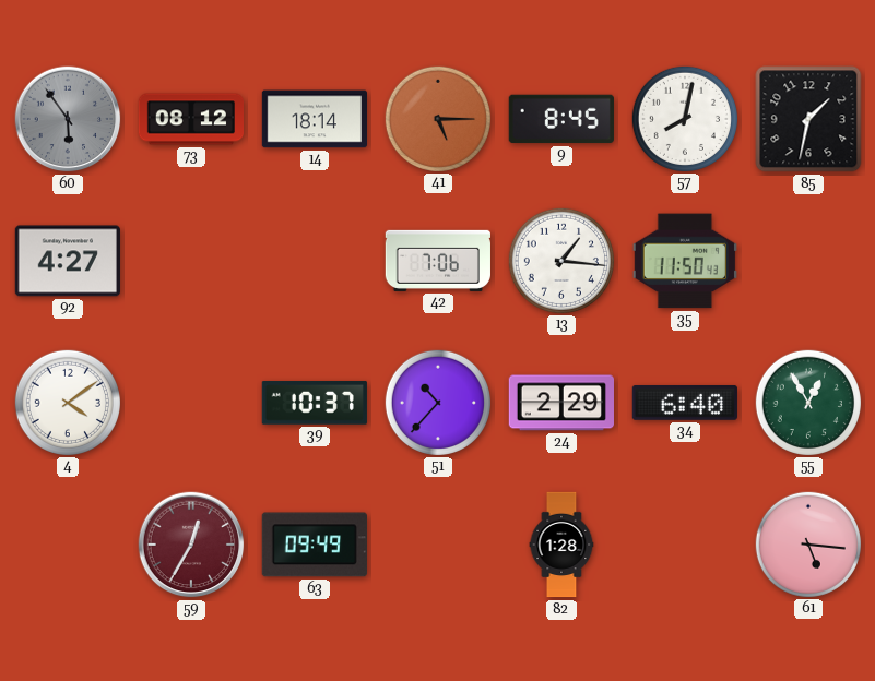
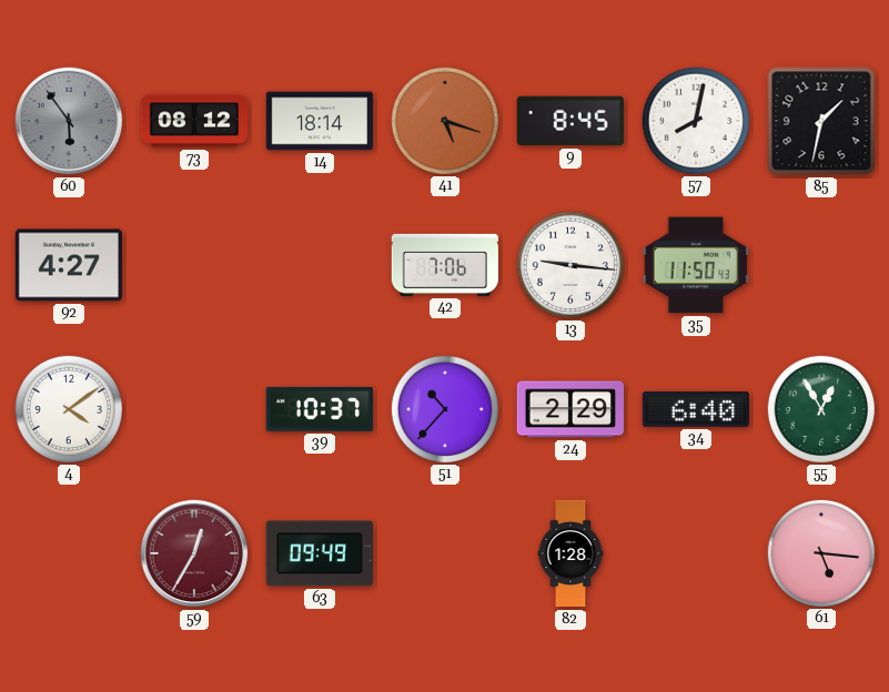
41: 5:15 -> 5:18 (444, 120)
13: 1:16 -> 9:16 (569, 264)
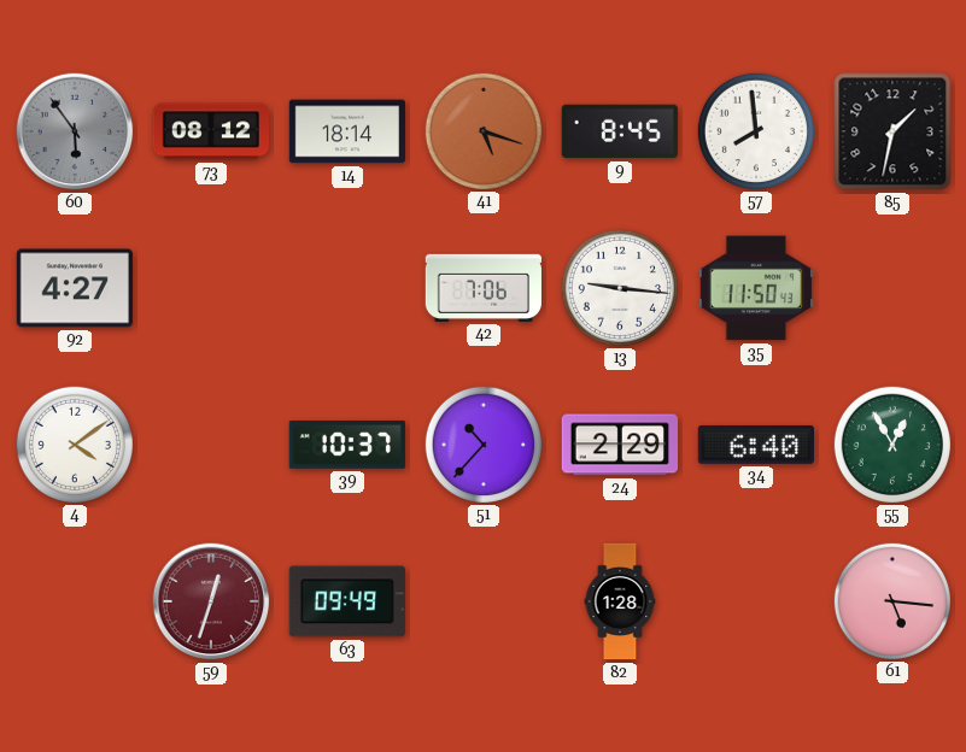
57: 8:02 -> 7:59 (755, 130)
59: 12:35 -> 12:33 (211, 601)
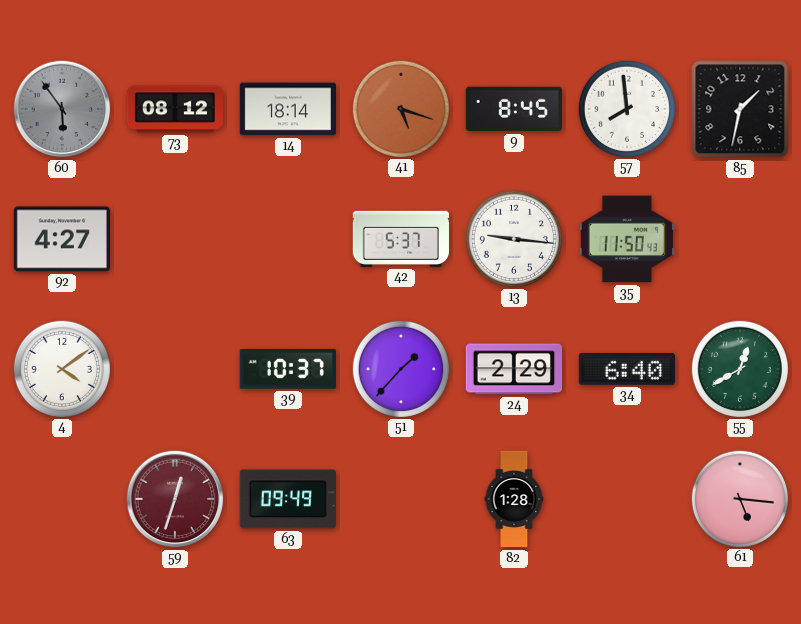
42: 7:06 -> 5:37 (400, 239)
51: 10:37 -> 1:37 (400, 368)
55: 12:55 -> 12:40 (739, 368)
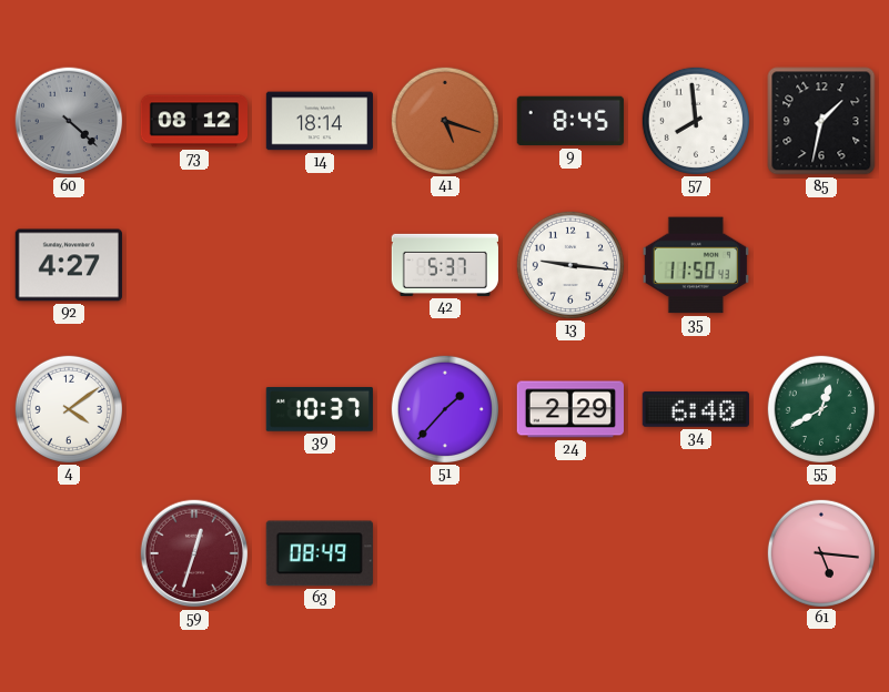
60: 5:54 -> 4:22 (69, 121)
63: 09:49 -> 08:49 (320, 553)
82: 1:28 -> none (514, 499)
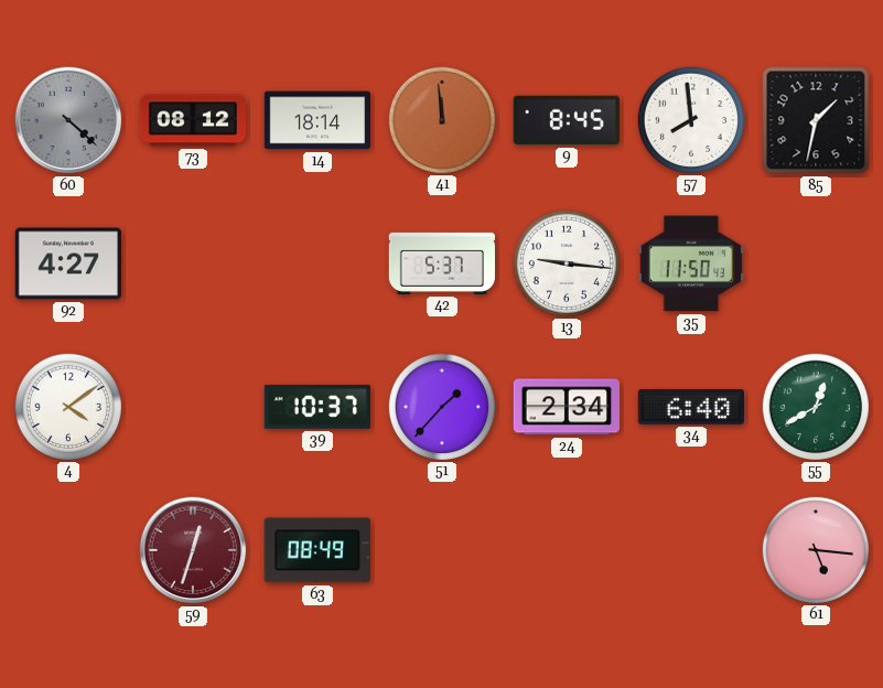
41: 5:18 -> 11:59 (441, 119)
24: 2:29 -> 2:34 (566, 407)
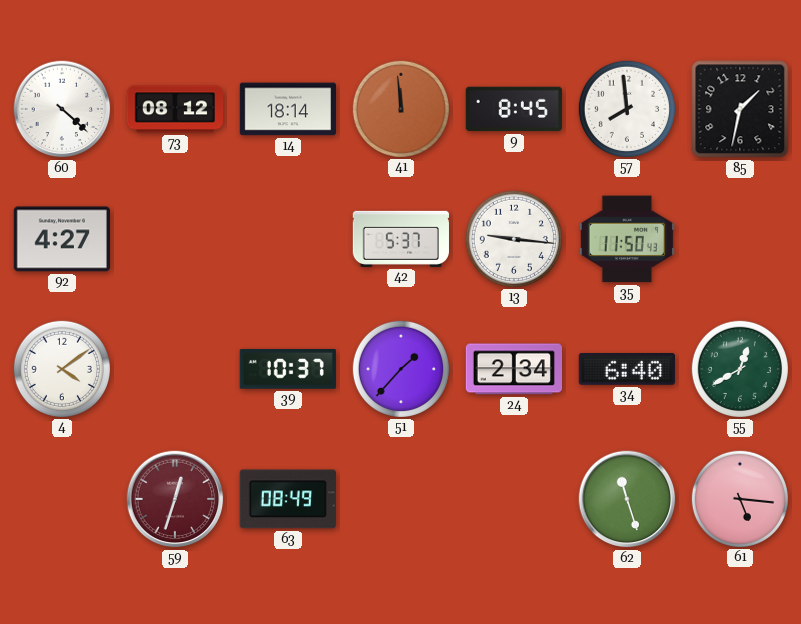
60 dial: grey -> white (62, 109)
62: none -> 11:27 (627, 499)
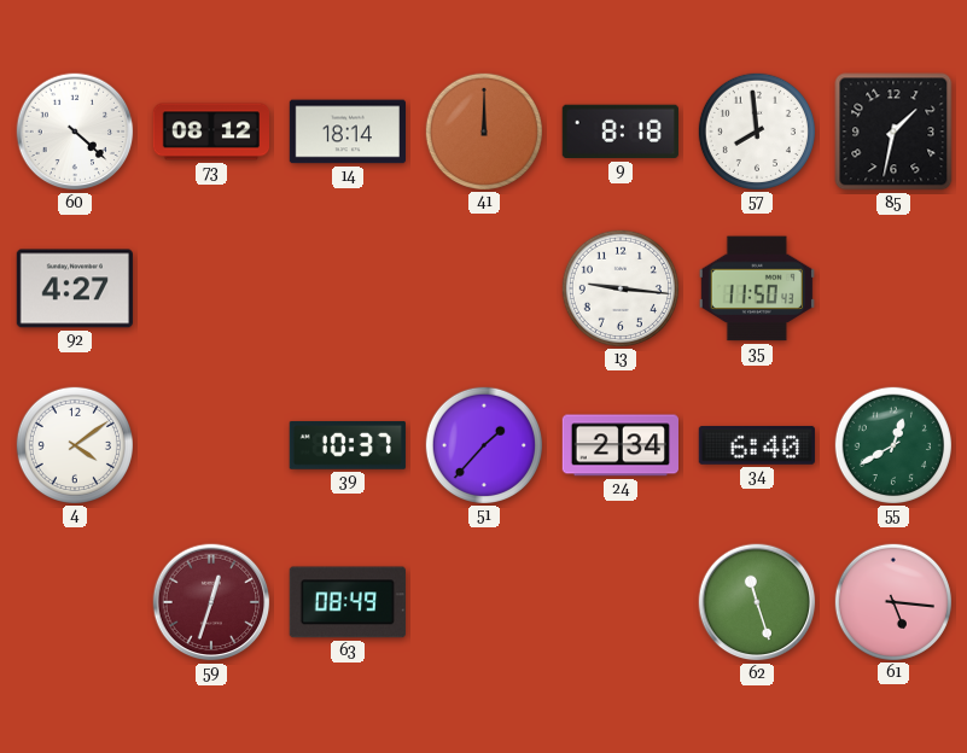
41: 11:59 -> 12:00 (483, 130)
9: 8:45 -> 8:18 (621, 132)
42: 5:37 -> none (400, 239)
